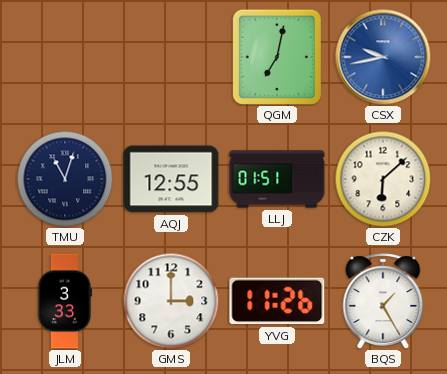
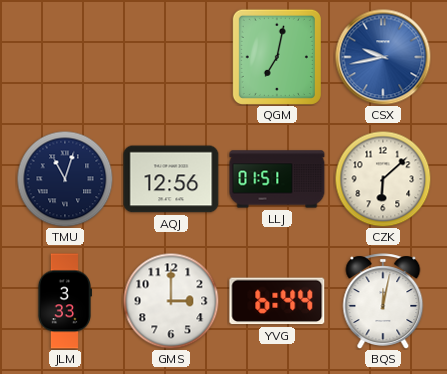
AQJ: 12:55 -> 12:56 (171, 179)
YVG: 11:26 -> 6:44 (277, 301)
BQS: 1:25 -> 12:02 (383, 301)
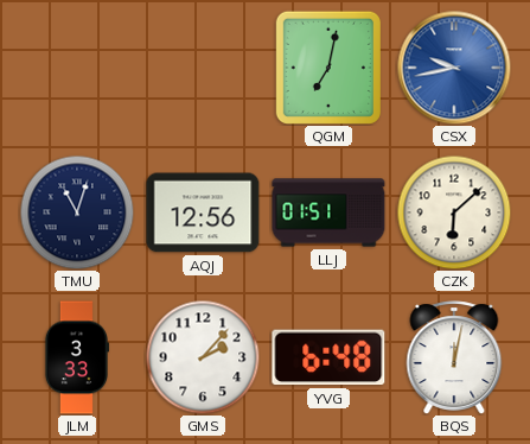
GMS: 3:00 -> 2:07 (203, 357)
YVG: 6:44 -> 6:48 (328, 357)
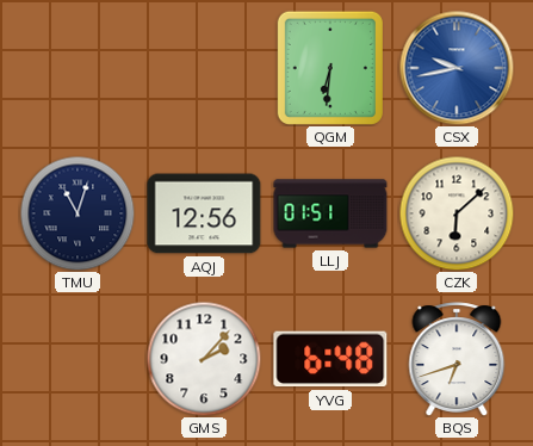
QGM: 7:02 -> 6:31 (330, 67)
JLM: 3:33 -> none (76, 357)
BQS: 12:02 -> 6:42 (457, 359)
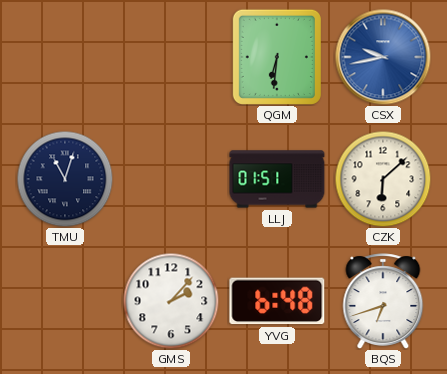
AQJ: 12:56 -> none (204, 213)
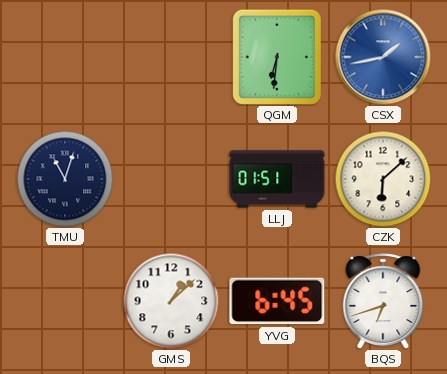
CSX: 9:43 -> 1:43 (383, 57)
GMS: 2:07 -> 1:08 (171, 301)
YVG: 6:48 -> 6:45 (277, 301)
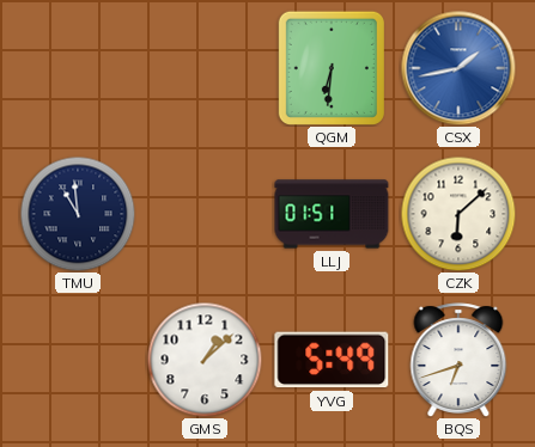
TMU: 11:03 -> 10:59 (78, 214)
YVG: 6:45 -> 5:49 (332, 360)
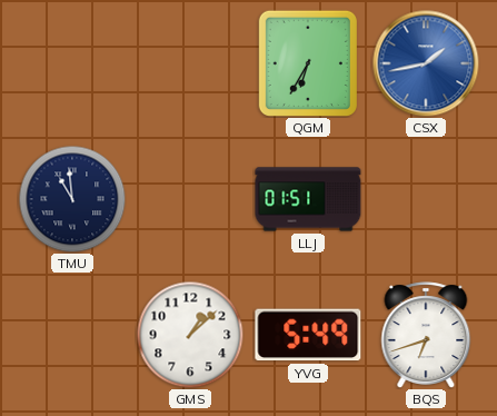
QGM: 6:31 -> 6:35 (308, 62)
CZK: 6:08 -> none (458, 214)
